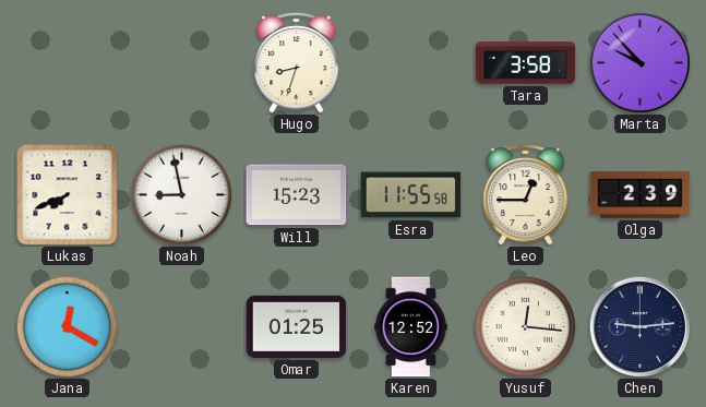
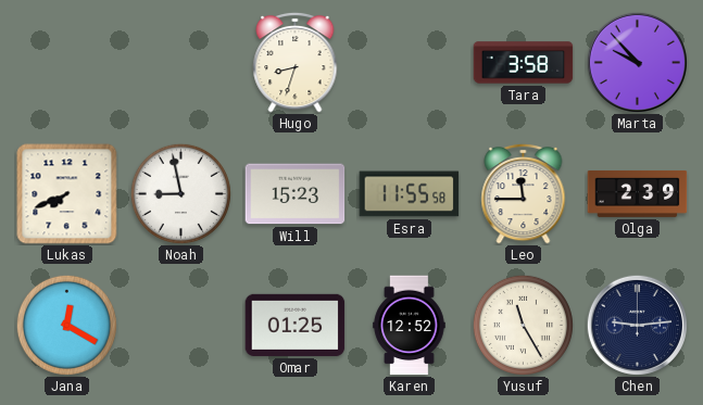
Leo: 12:45 -> 11:45 (524, 193)
Yusuf: 12:16 -> 11:25 (523, 325)
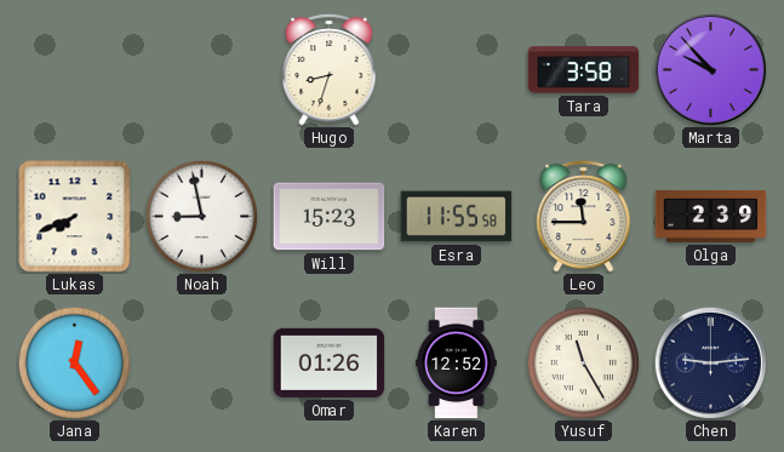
Jana: 12:20 -> 12:24 (74, 362)
Omar: 01:25 -> 01:26 (330, 362)
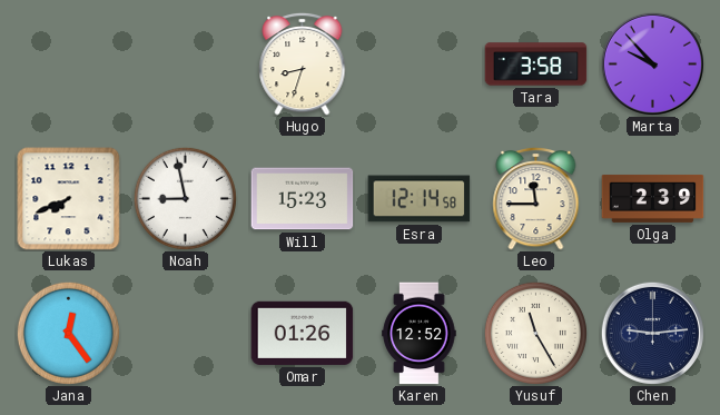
Esra: 11:55 -> 12:14 (420, 199)
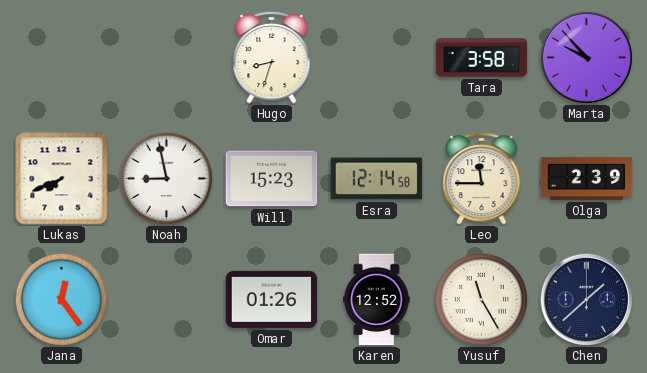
Chen: 9:14 -> 1:38 (586, 299)
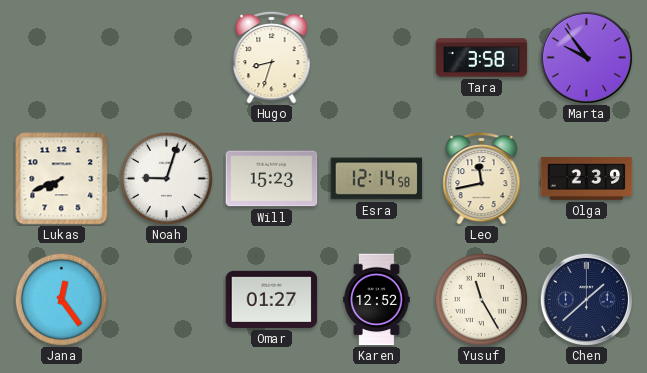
Marta: 9:53 -> 9:54 (586, 57)
Noah: 8:58 -> 9:03 (166, 178)
Leo: 11:45 -> 11:43 (482, 178)
Omar: 01:26 -> 01:27 (272, 299)
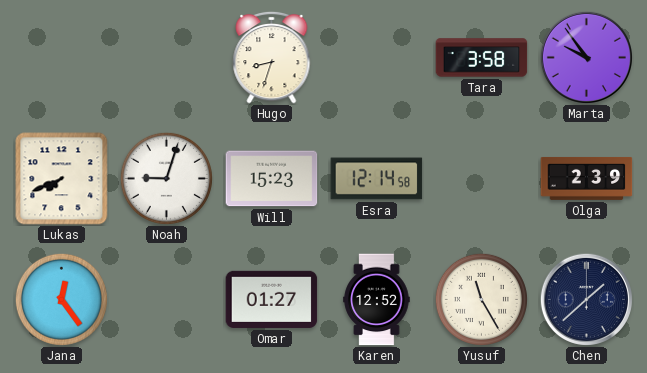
Leo: 11:43 -> none (482, 178)
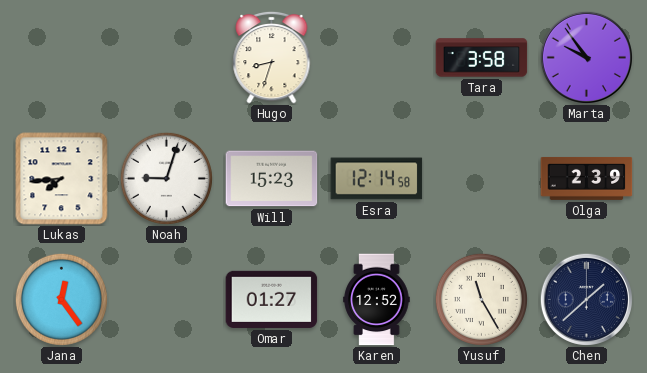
Lukas: 7:41 -> 7:44 (62, 179)
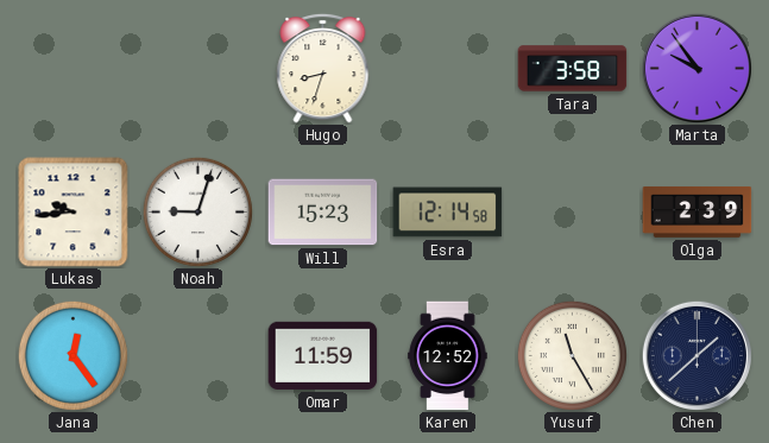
Lukas: 7:44 -> 9:44 (74, 213)
Omar: 01:27 -> 11:59 (323, 355)
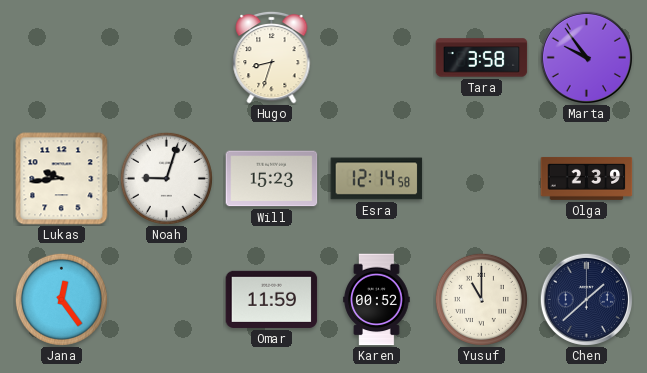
Karen: 12:52 -> 00:52 (377, 300)
Yusuf: 11:25 -> 11:00 (481, 299)
